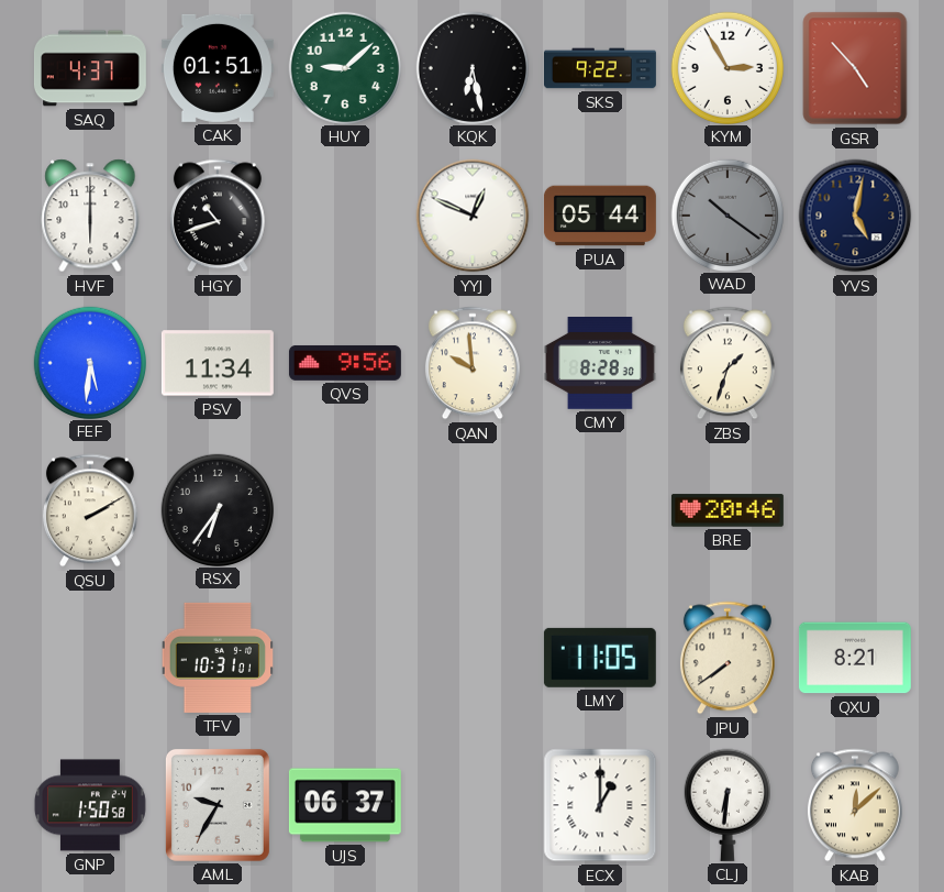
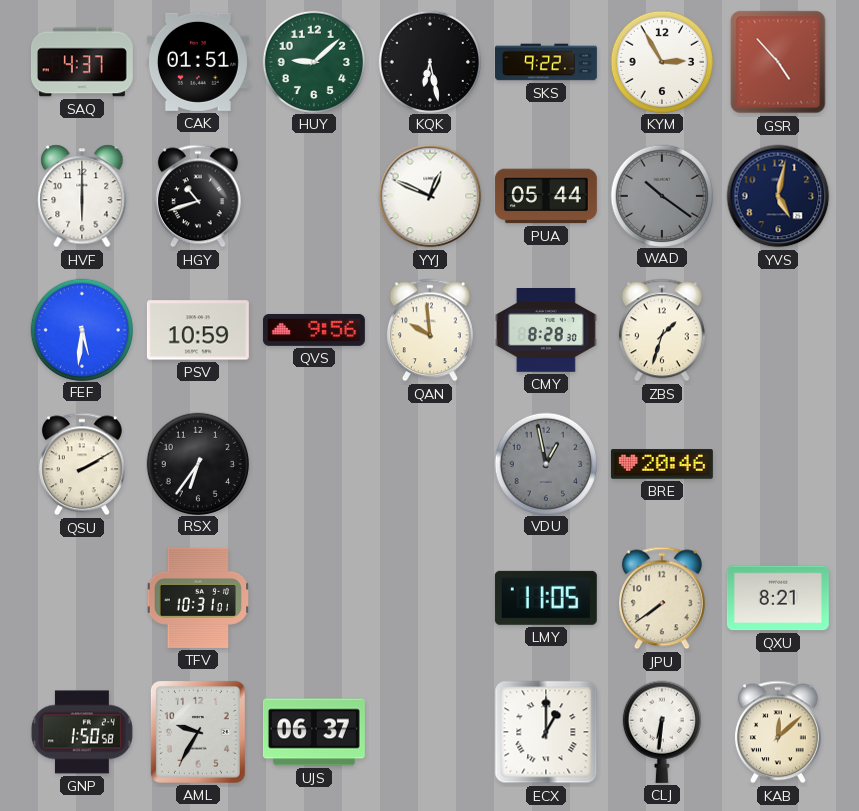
PSV: 11:34 -> 10:59 (198, 330)
VDU: none -> 12:58 (545, 463)
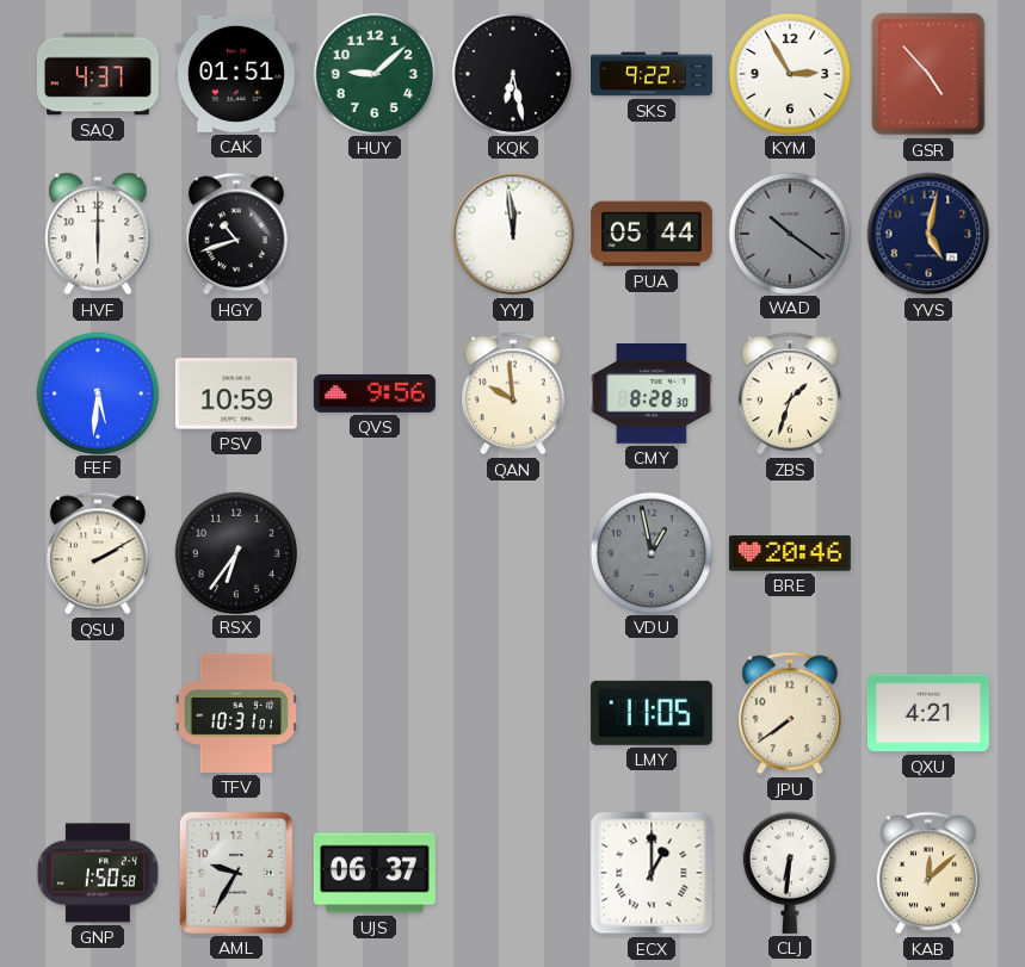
YYJ: 12:49 -> 11:59 (513, 234)
QXU: 8:21 -> 4:21 (928, 713)
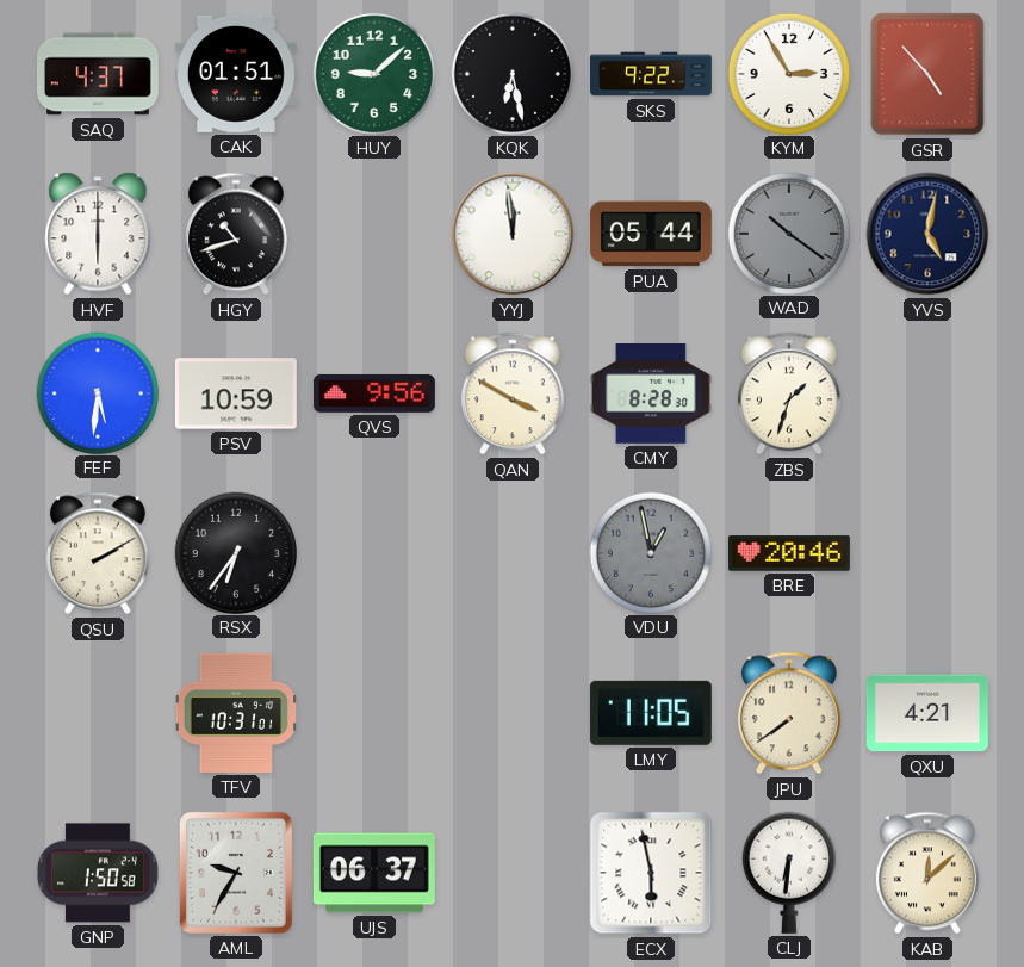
QAN: 9:59 -> 3:50 (513, 393)
ECX: 1:00 -> 5:58 (651, 873)
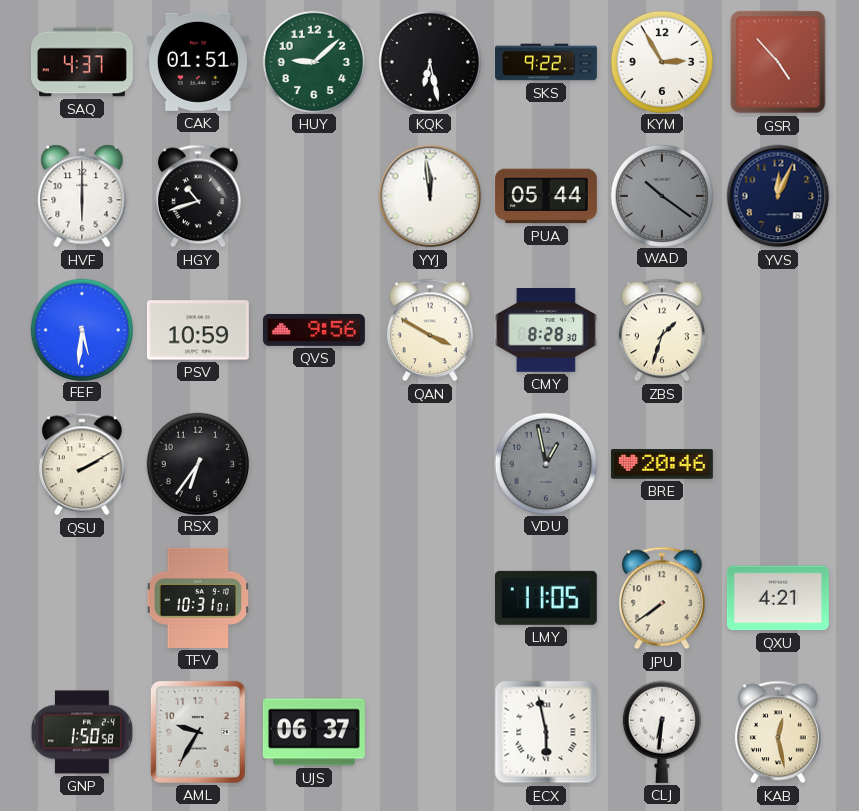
YVS: 5:02 -> 12:04 (778, 196)
KAB: 12:08 -> 12:28 (778, 732)
